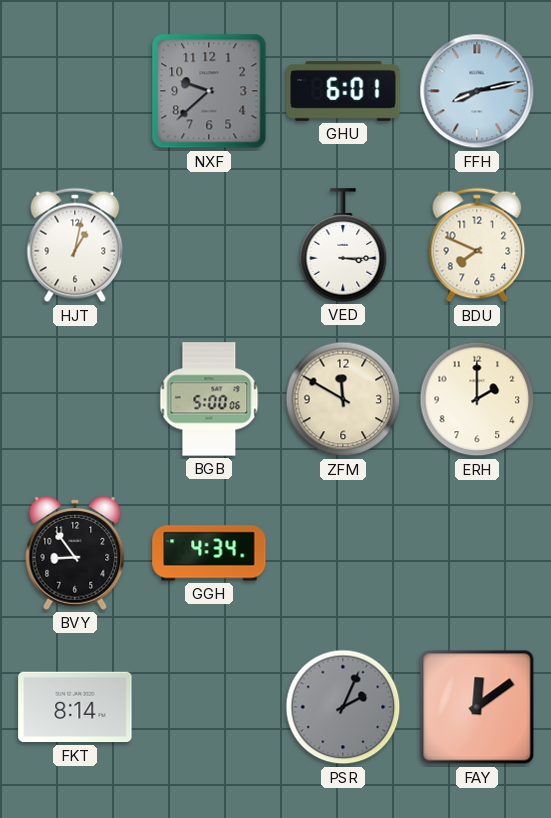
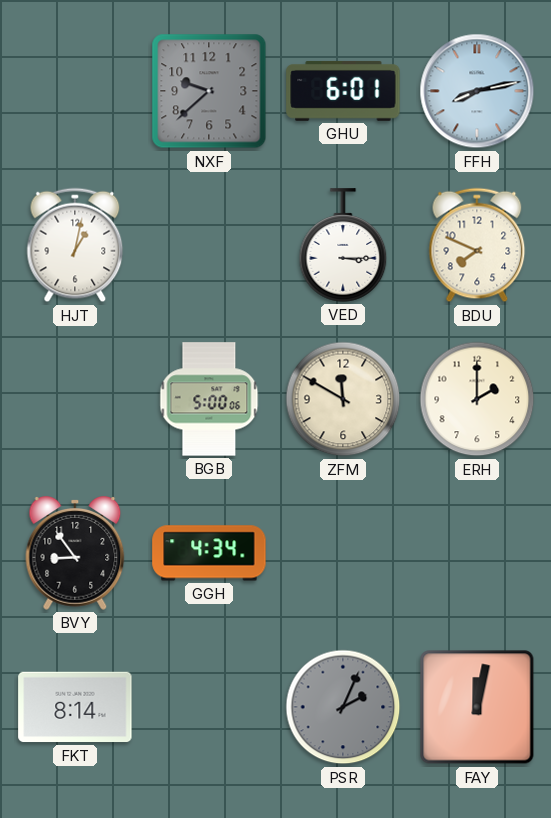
FAY: 12:09 -> 12:02 (477, 707)
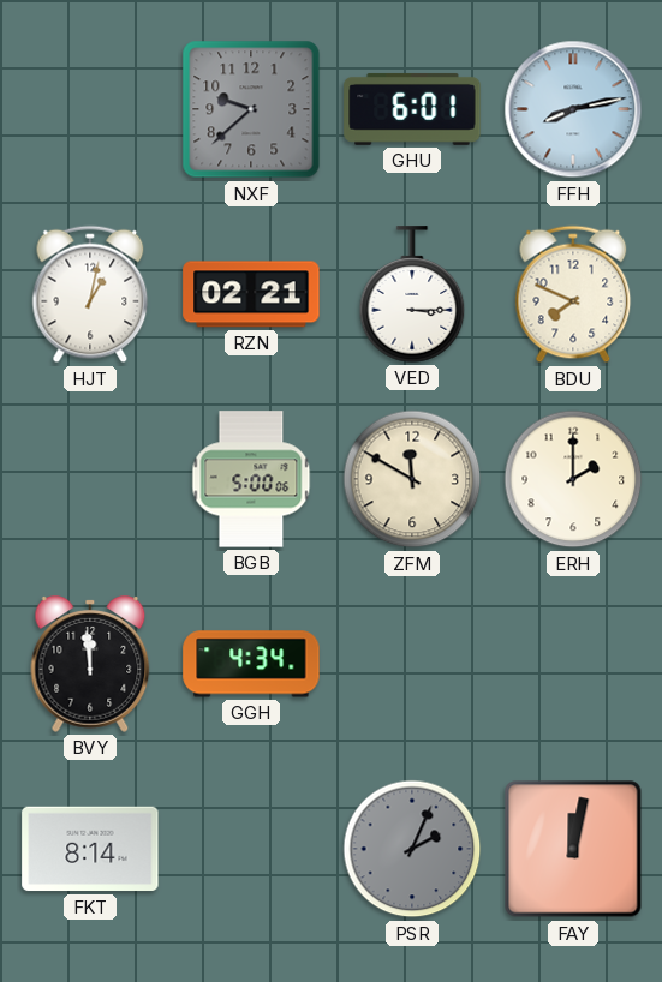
RZN: none -> 02:21 (251, 294)
BVY: 8:54 -> 11:59 (90, 665)
